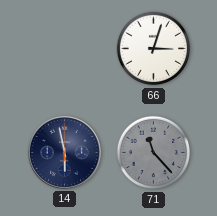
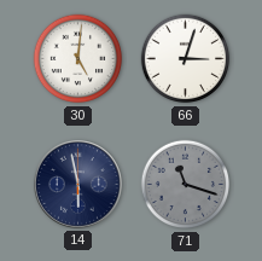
30: none -> 5:01 (78, 59)
71: 11:23 -> 11:18 (186, 185)
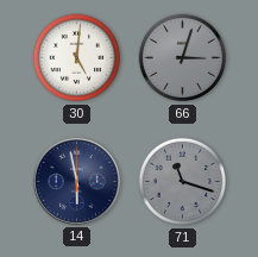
66 dial: white -> grey (183, 58)
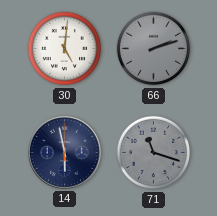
66: 3:03 -> 2:12 (154, 49)
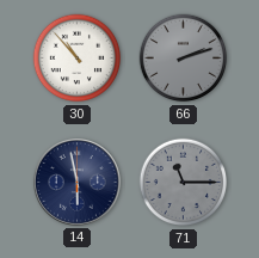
30: 5:01 -> 10:53 (78, 59)
71: 11:18 -> 11:15 (184, 183)
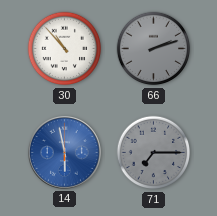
14 dial: navy -> blue (65, 153)
71: 11:15 -> 7:15 (154, 153)
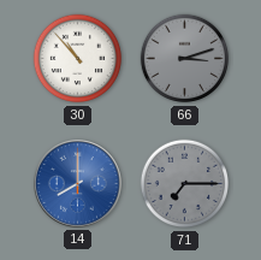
66: 2:12 -> 3:12 (185, 59)
14: 5:58 -> 8:00 (78, 184)
